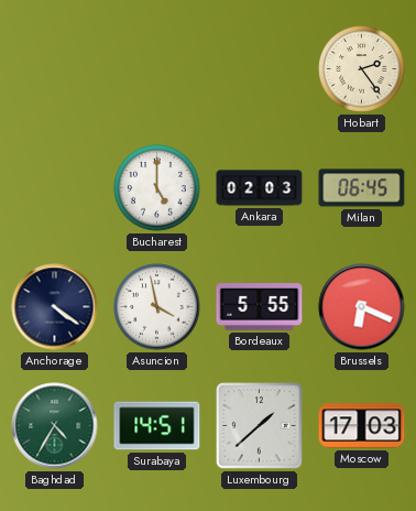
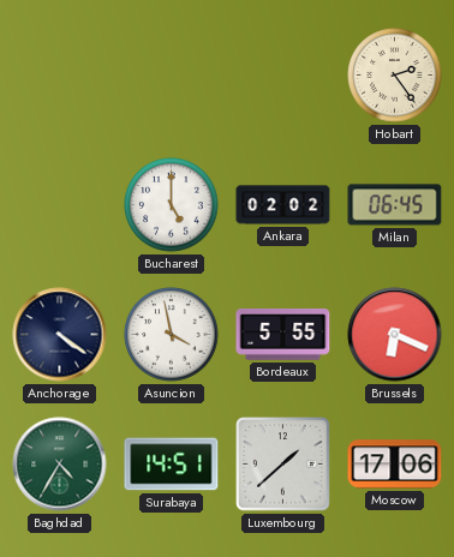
Ankara: 02:03 -> 02:02 (283, 205)
Moscow: 17:03 -> 17:06 (395, 465)
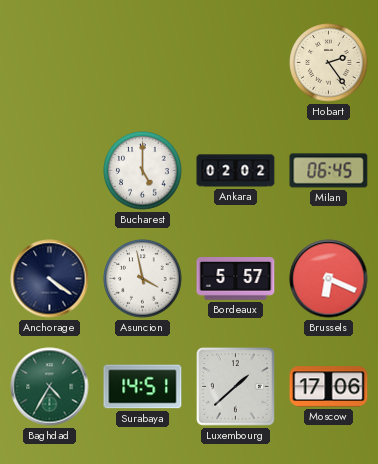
Bordeaux: 5:55 -> 5:57 (236, 279)
